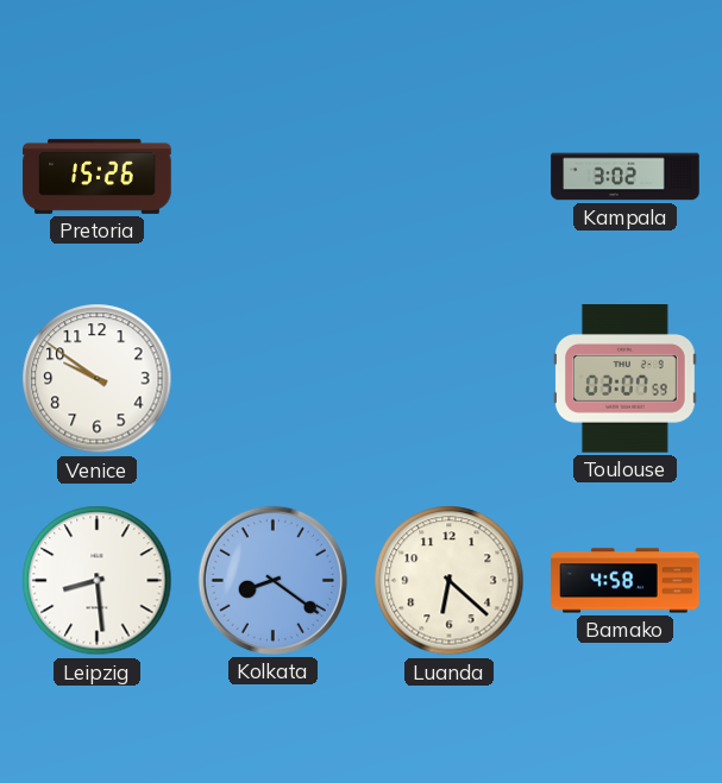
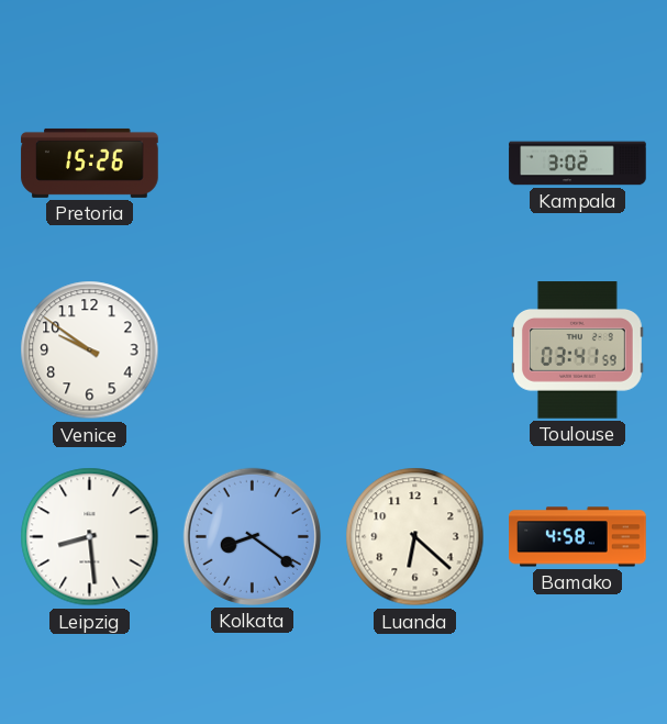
Toulouse: 03:07 -> 03:41 (577, 350)
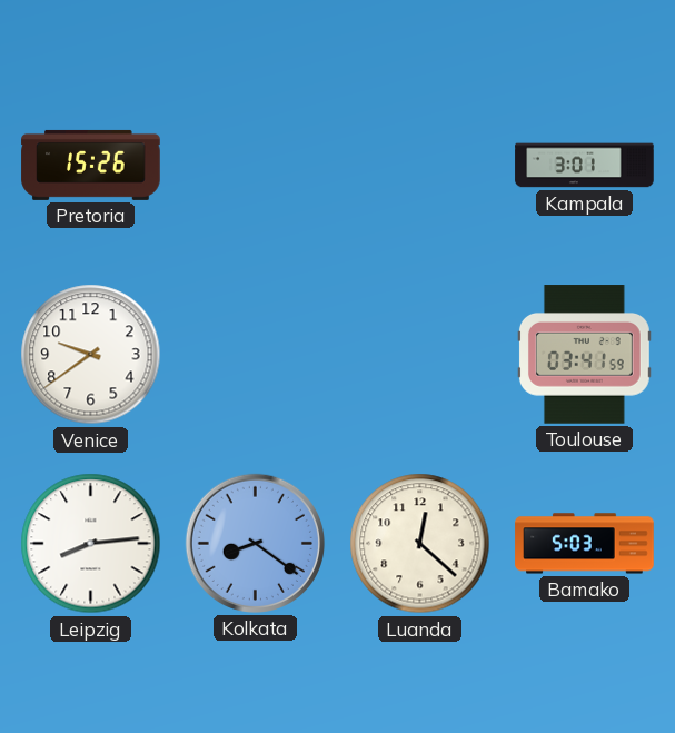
Kampala: 3:02 -> 3:01 (585, 166)
Venice: 9:51 -> 9:39 (91, 355)
Leipzig: 8:29 -> 8:14 (91, 544)
Luanda: 6:22 -> 12:22 (420, 544)
Bamako: 4:58 -> 5:03 (585, 544)
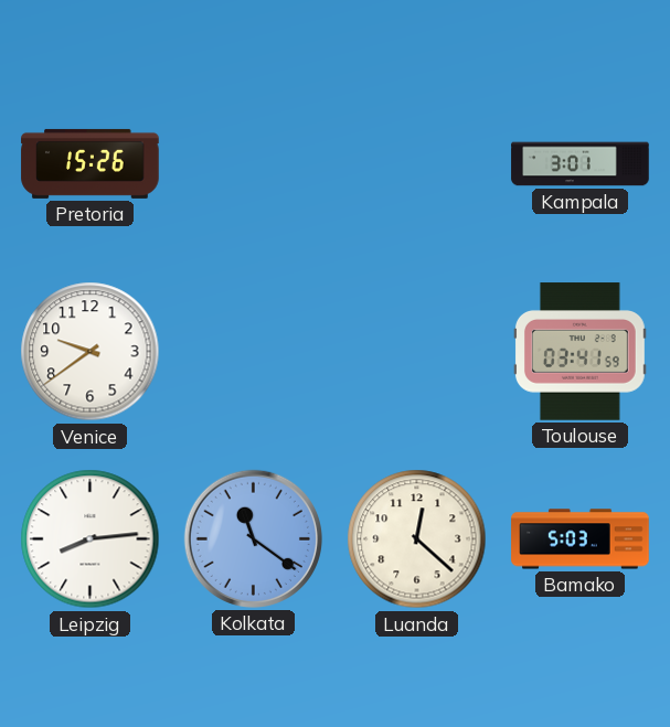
Kolkata: 8:21 -> 11:21 (253, 538)
